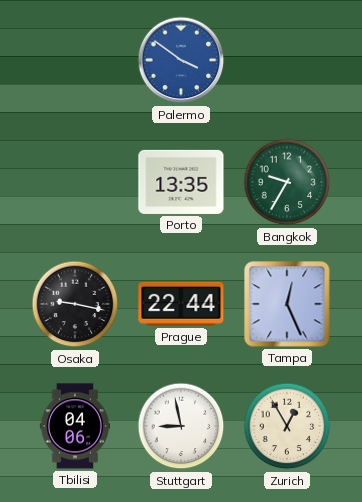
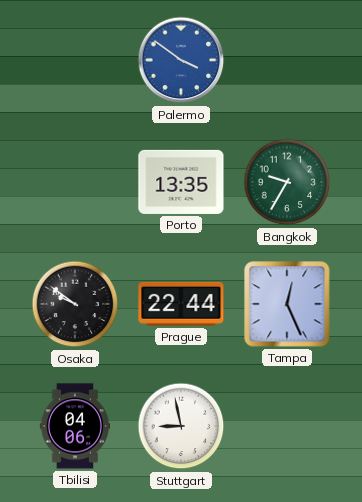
Osaka: 9:17 -> 9:51 (75, 304)
Zurich: 12:55 -> none (287, 426)
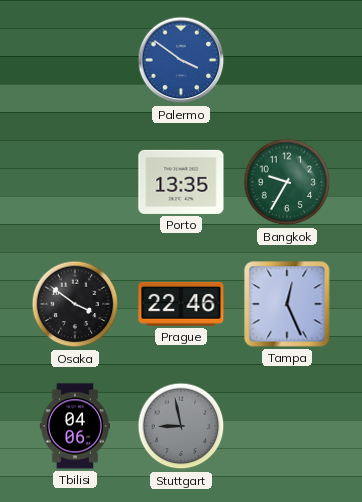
Osaka: 9:51 -> 3:51 (75, 304)
Prague: 22:44 -> 22:46 (181, 304)
Stuttgart dial: white -> grey (181, 426)
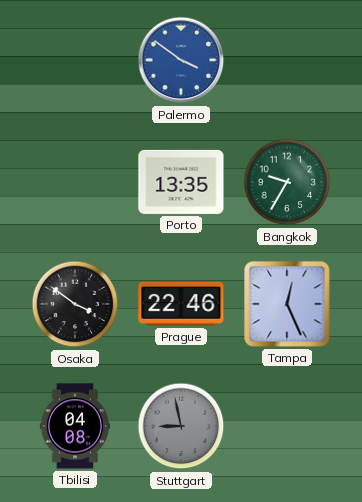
Tbilisi: 04:06 -> 04:08 (74, 426)
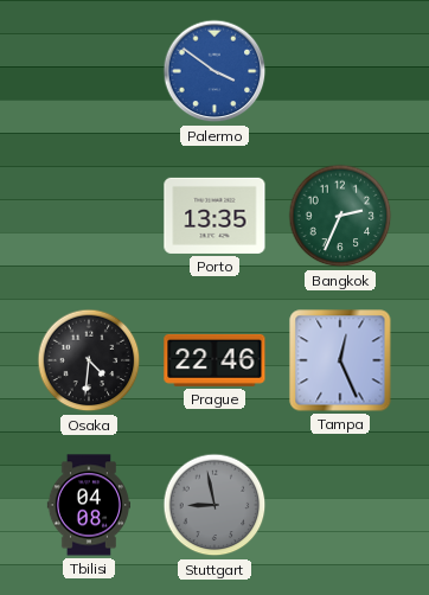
Bangkok: 9:35 -> 2:34 (340, 216)
Osaka: 3:51 -> 4:31 (89, 360)
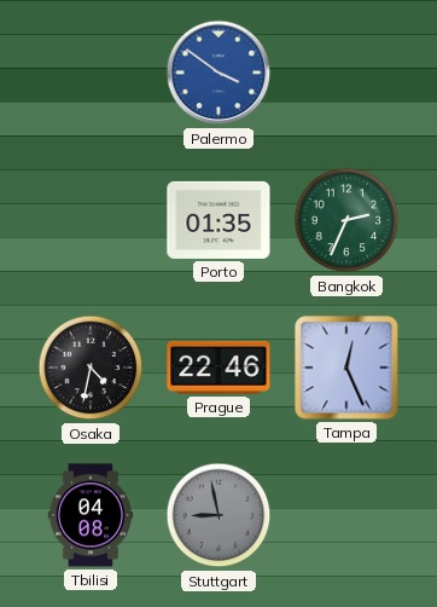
Porto: 13:35 -> 01:35 (218, 220)
Osaka: 4:31 -> 4:32 (91, 368)
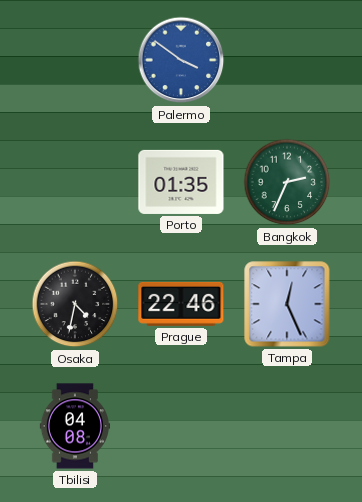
Stuttgart: 8:58 -> none (218, 515)
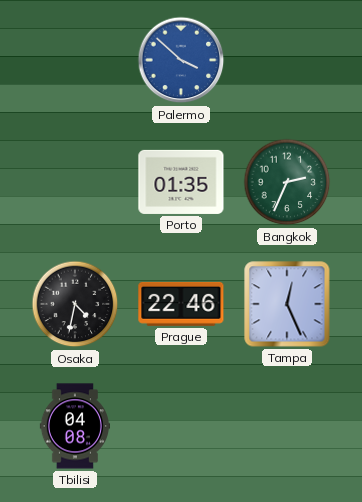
Palermo: 3:51 -> 3:52 (181, 60)
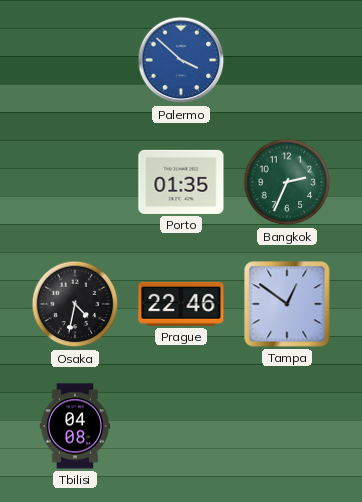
Tampa: 12:26 -> 12:51 (287, 304)
